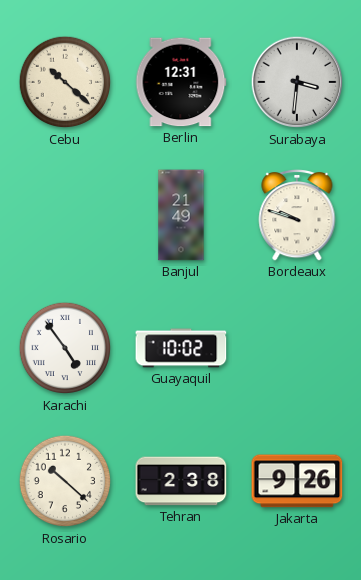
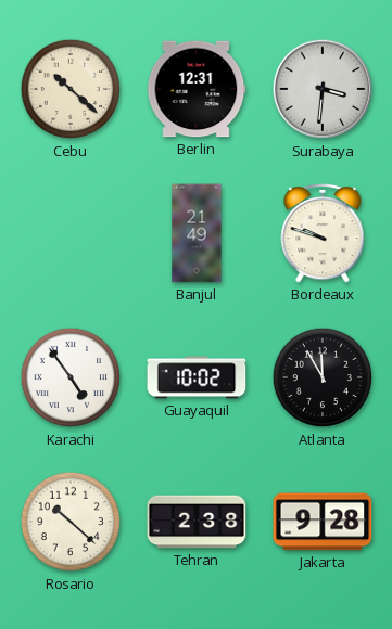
Atlanta: none -> 11:55 (323, 377)
Jakarta: 9:26 -> 9:28 (323, 522)
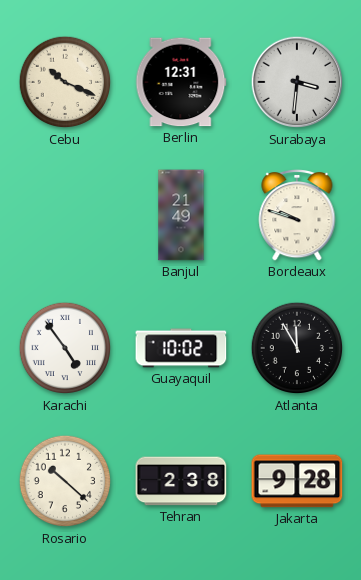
Cebu: 10:22 -> 10:19 (65, 82)
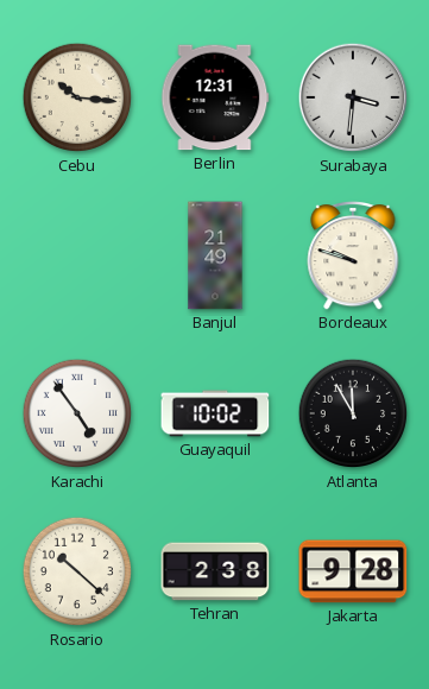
Cebu: 10:19 -> 10:16 (77, 97)
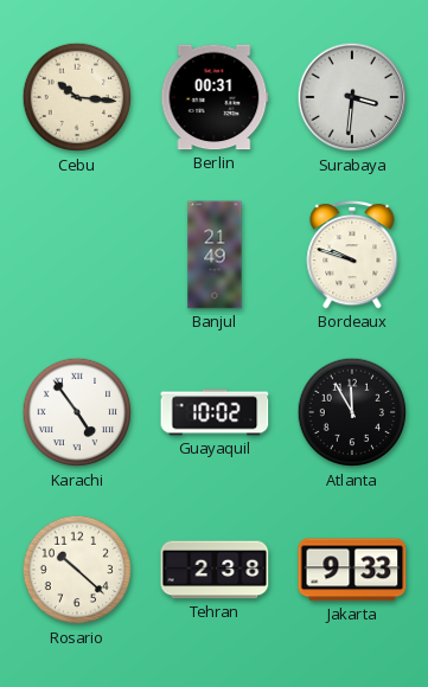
Berlin: 12:31 -> 00:31 (215, 97)
Jakarta: 9:28 -> 9:33 (352, 570)
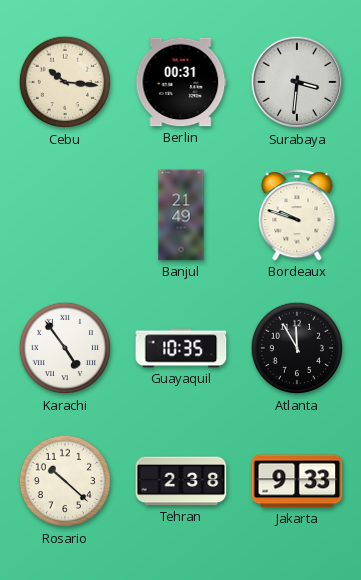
Guayaquil: 10:02 -> 10:35 (181, 348)
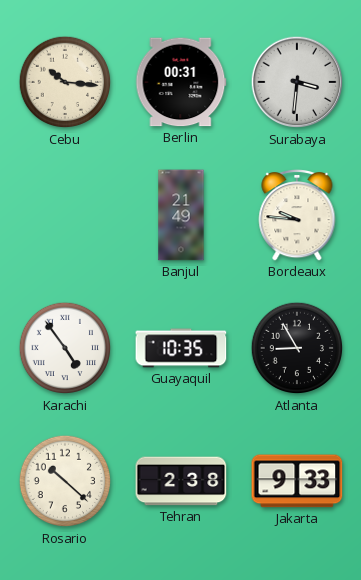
Bordeaux: 9:48 -> 9:46 (297, 215)
Atlanta: 11:55 -> 8:55 (297, 348)
